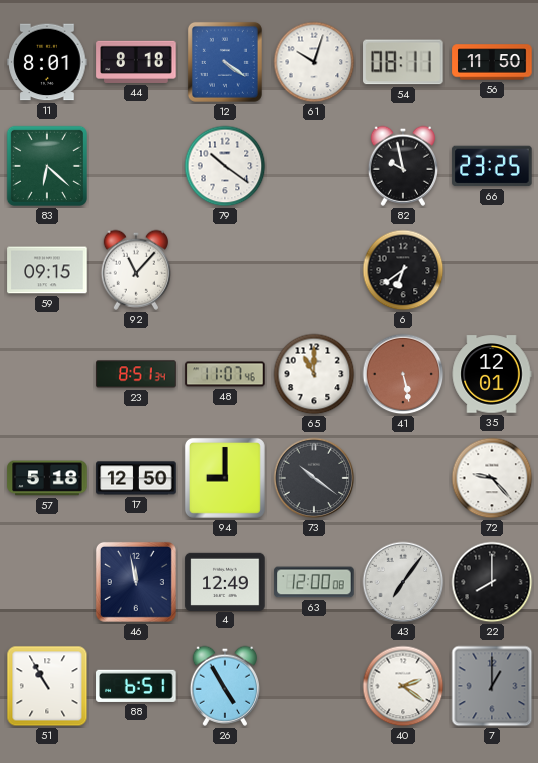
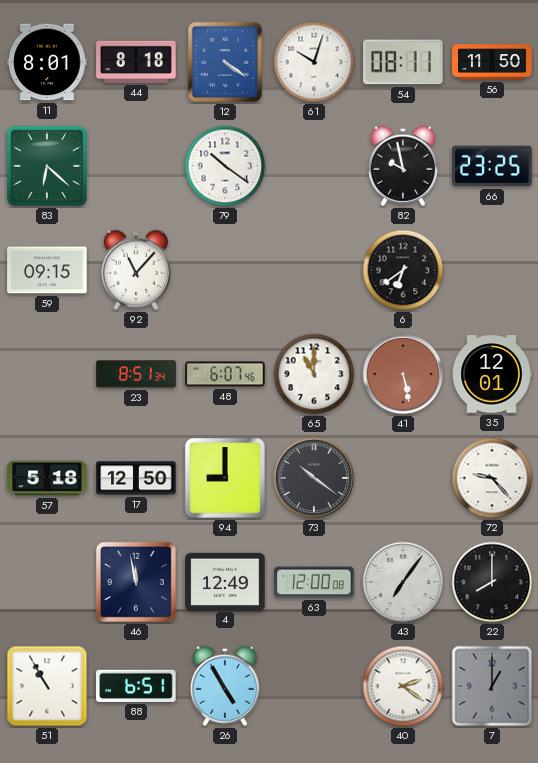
48: 11:07 -> 6:07 (225, 374)
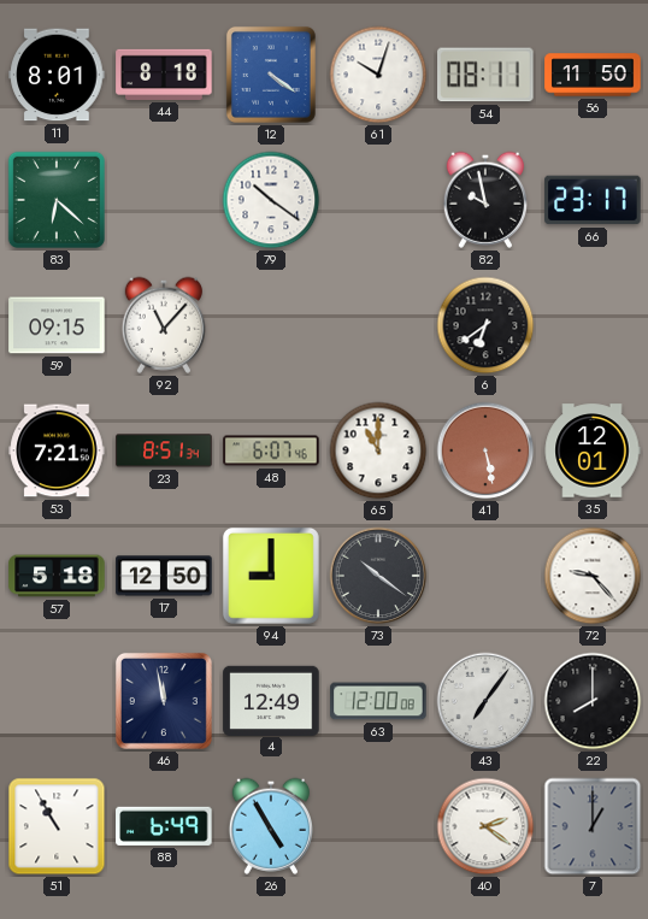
66: 23:25 -> 23:17 (593, 200)
53: none -> 7:21 (57, 450)
88: 6:51 -> 6:49 (164, 826)
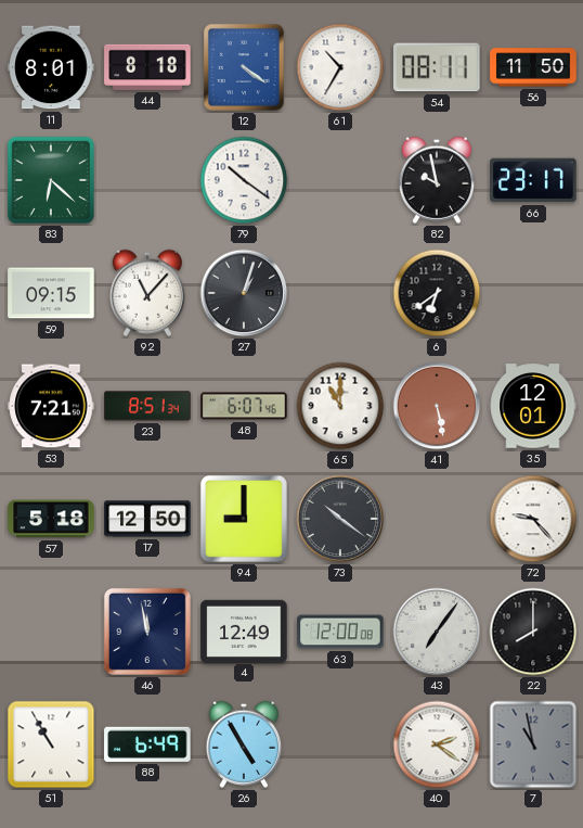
61: 10:03 -> 10:35 (340, 67)
27: none -> 1:03 (244, 293)
7: 1:00 -> 10:58 (533, 744)
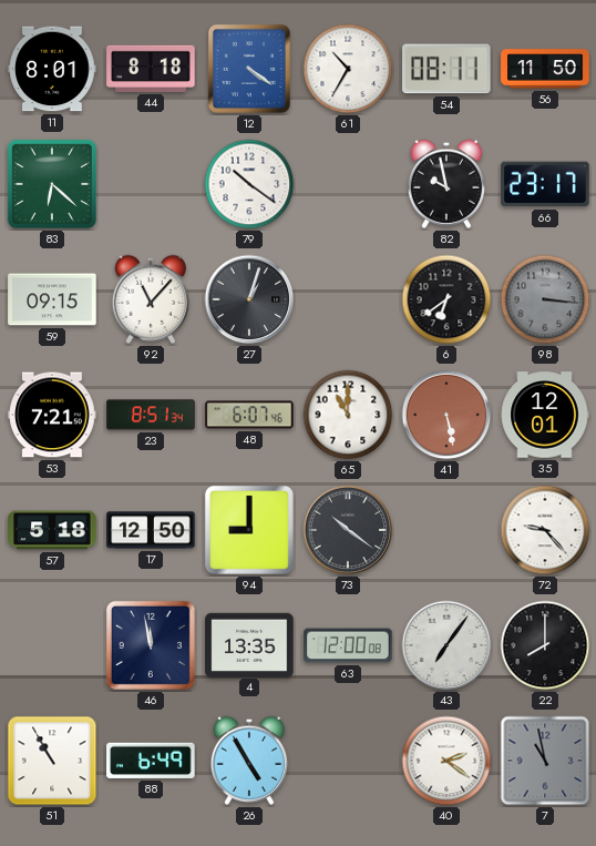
98: none -> 3:16 (545, 299)
4: 12:49 -> 13:35 (249, 644)
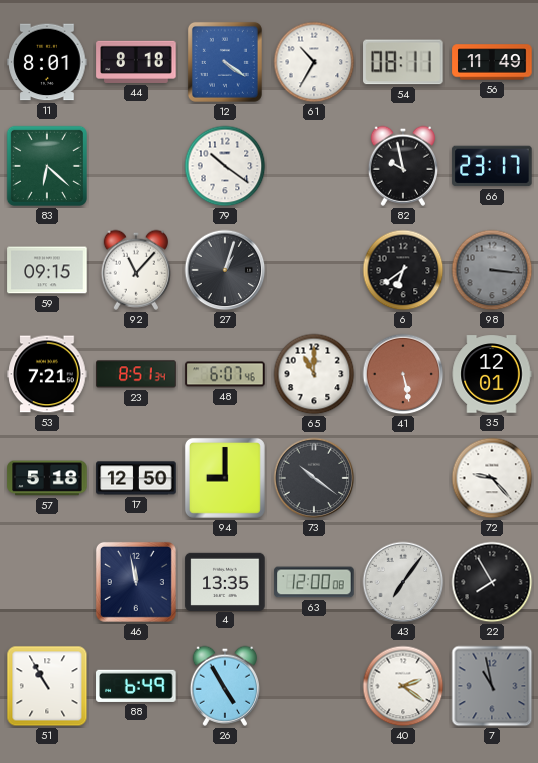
56: 11:50 -> 11:49 (492, 62)
22: 8:00 -> 7:55 (492, 582)
